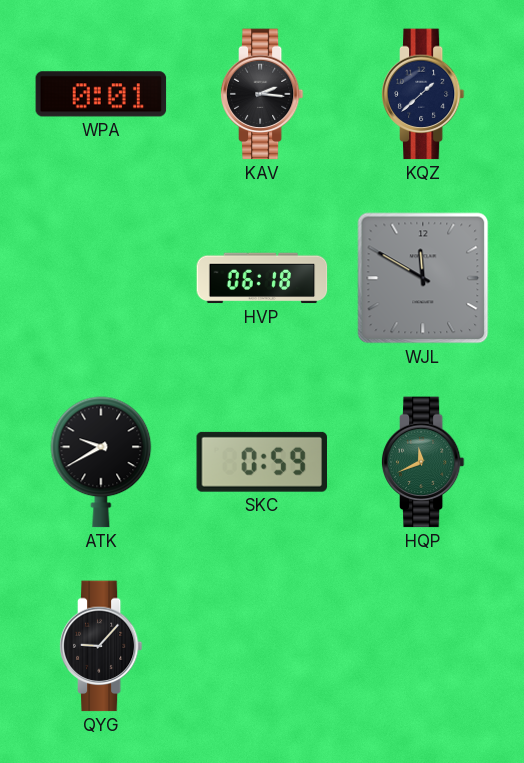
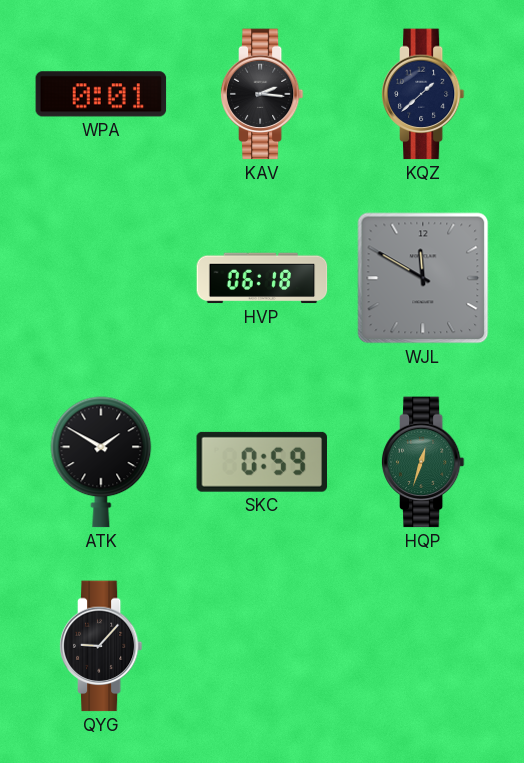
ATK: 9:40 -> 1:50 (101, 462)
HQP: 11:41 -> 12:33 (423, 462)
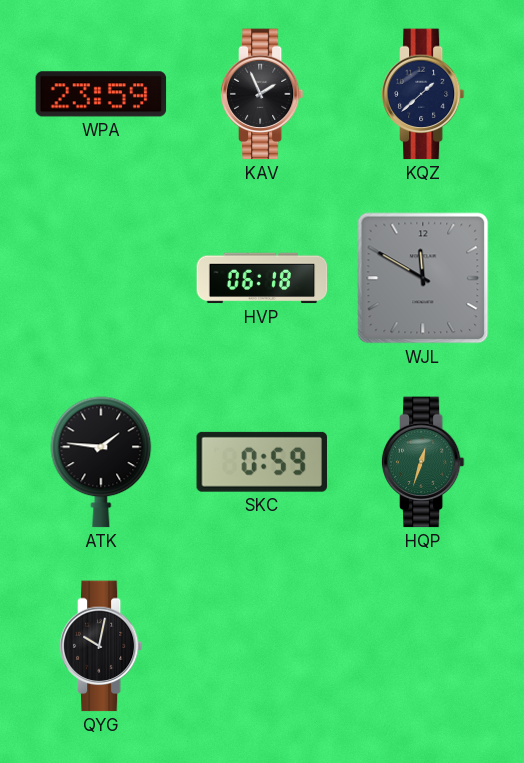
WPA: 0:01 -> 23:59 (101, 94)
KAV: 2:16 -> 1:56 (262, 94)
ATK: 1:50 -> 1:46 (101, 462)
QYG: 9:07 -> 10:02 (101, 646)
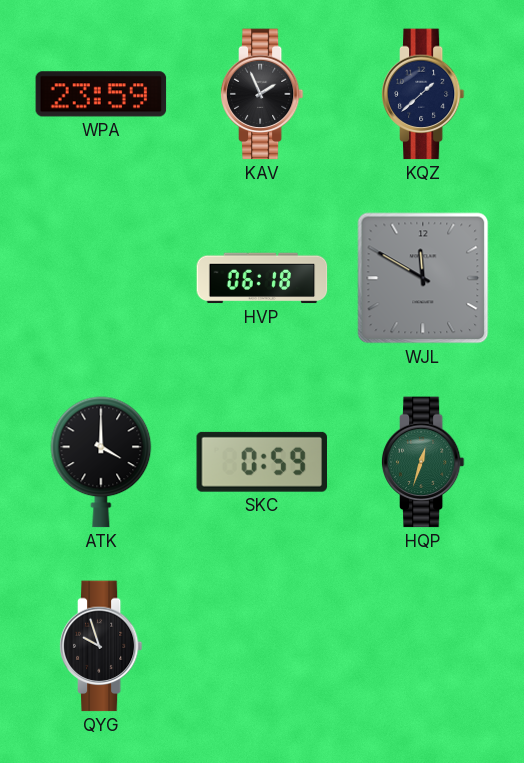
ATK: 1:46 -> 4:00 (101, 462)
QYG: 10:02 -> 9:57 (101, 646)
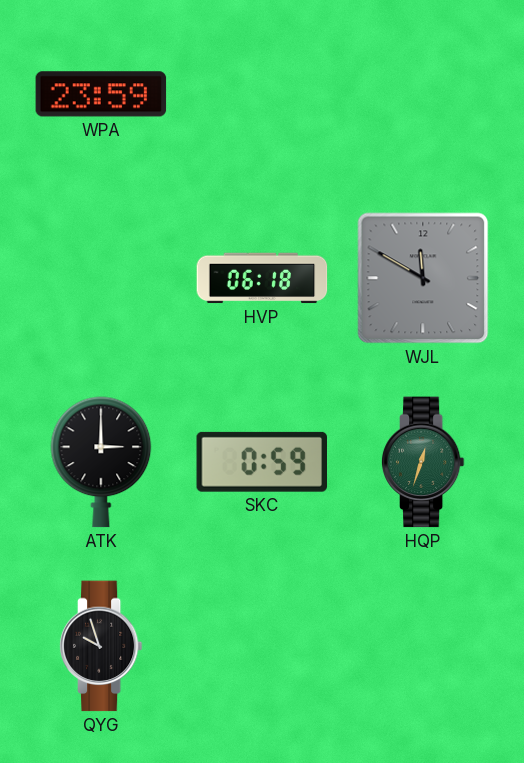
KAV: 1:56 -> none (262, 94)
KQZ: 1:38 -> none (423, 94)
ATK: 4:00 -> 3:00 (101, 462)
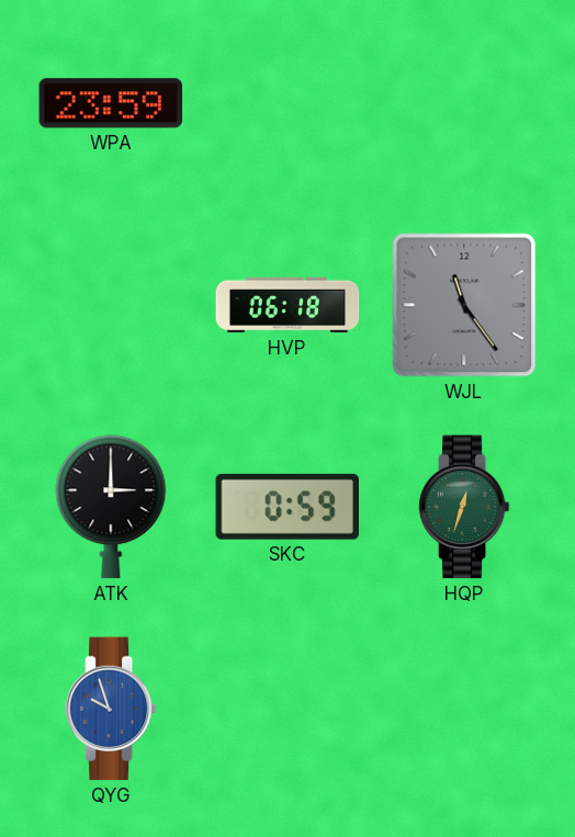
WJL: 11:50 -> 11:24 (464, 305)
QYG dial: black -> blue (111, 709)
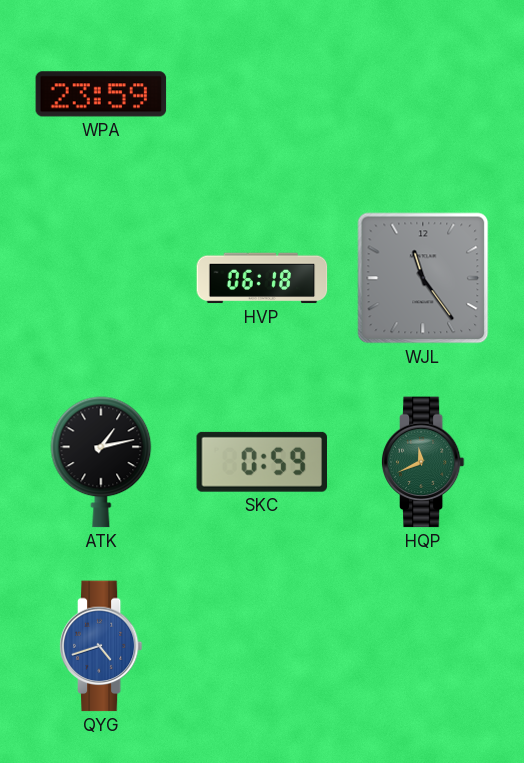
ATK: 3:00 -> 1:13 (101, 462)
HQP: 12:33 -> 11:41 (423, 462)
QYG: 9:57 -> 4:42 (101, 646)
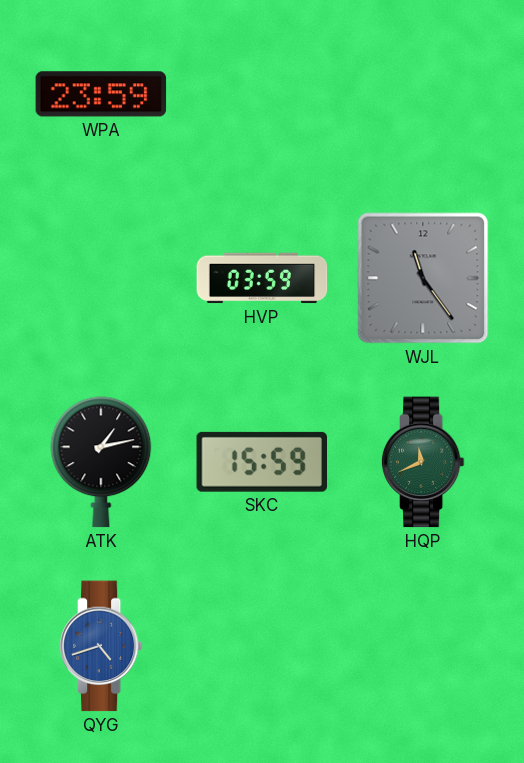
HVP: 06:18 -> 03:59 (262, 278)
SKC: 0:59 -> 15:59 (261, 462)
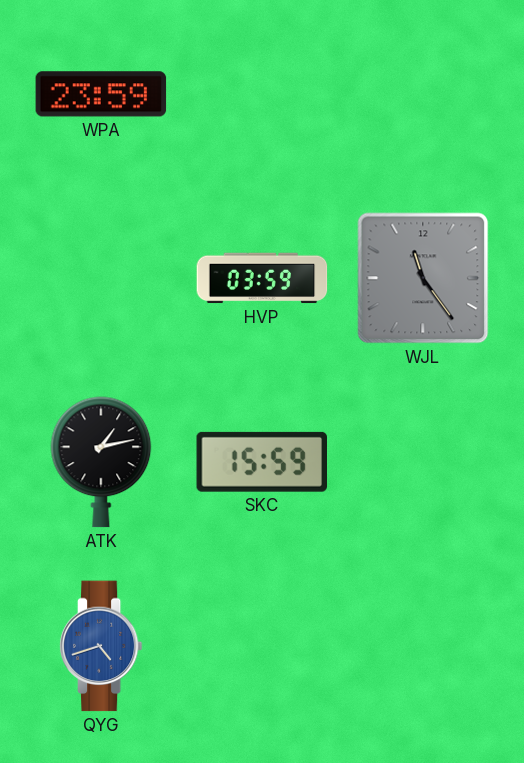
HQP: 11:41 -> none (423, 462)
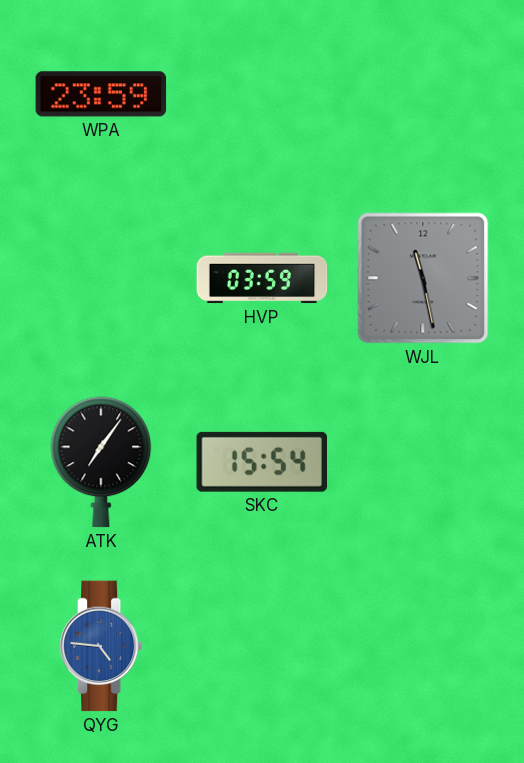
WJL: 11:24 -> 11:28 (423, 278)
ATK: 1:13 -> 7:06 (101, 462)
SKC: 15:59 -> 15:54 (261, 462)
QYG: 4:42 -> 4:46 (101, 646)
